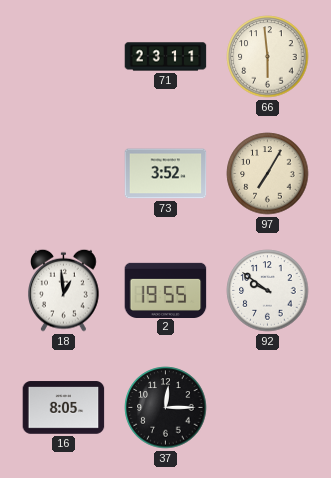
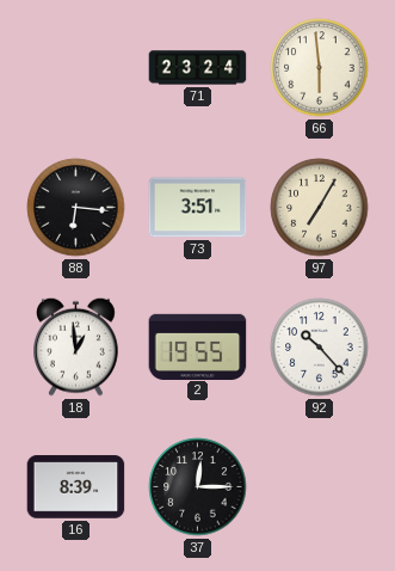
71: 23:11 -> 23:24 (198, 68)
88: none -> 6:16 (76, 208)
73: 3:52 -> 3:51 (198, 208)
92: 9:51 -> 10:23 (320, 348)
16: 8:05 -> 8:39 (76, 487)
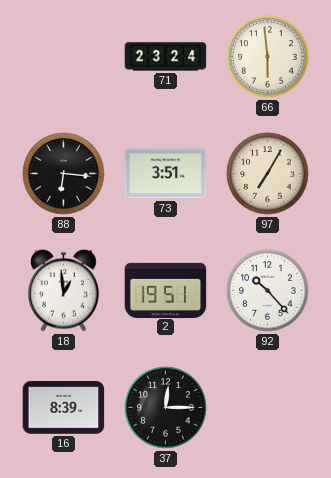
2: 19:55 -> 19:51 (166, 290)
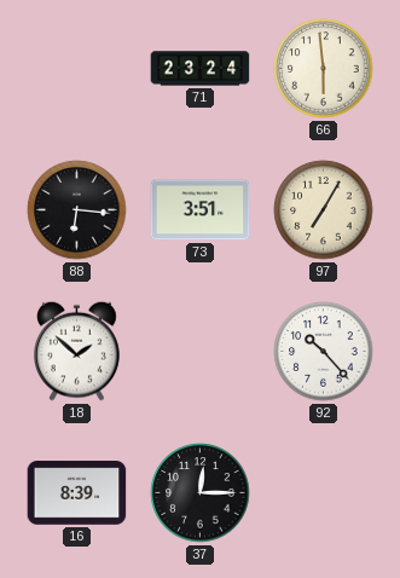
18: 12:59 -> 1:52 (77, 351)
2: 19:51 -> none (166, 290)
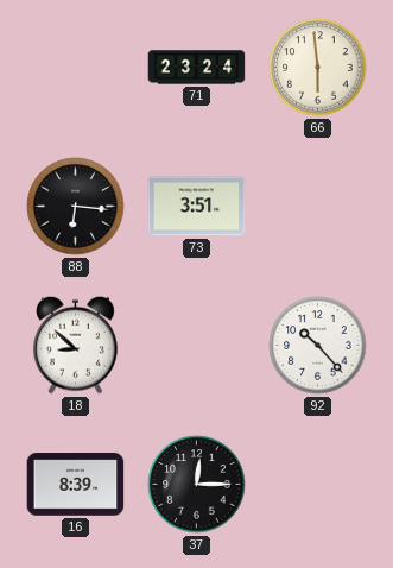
97: 7:05 -> none (324, 210)
18: 1:52 -> 8:52 (76, 345)
